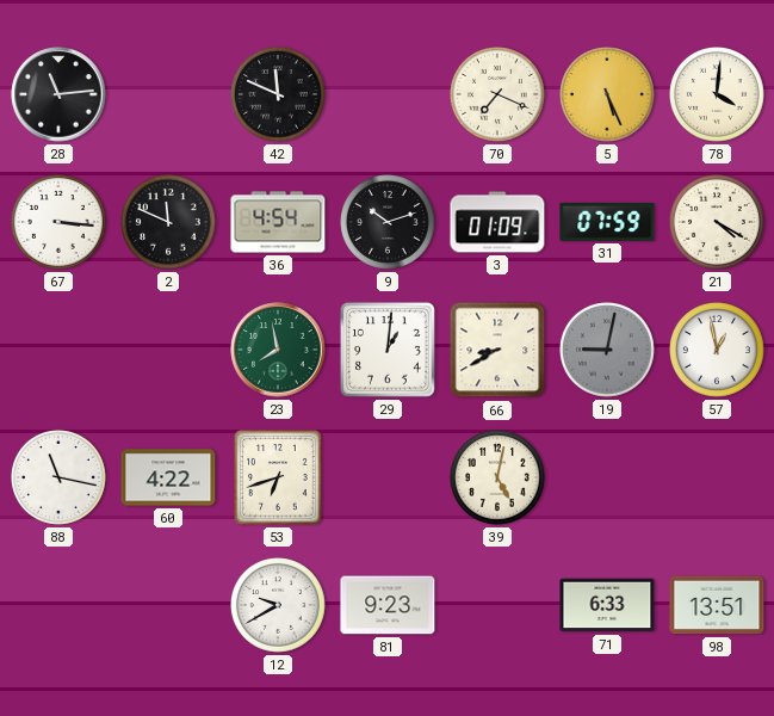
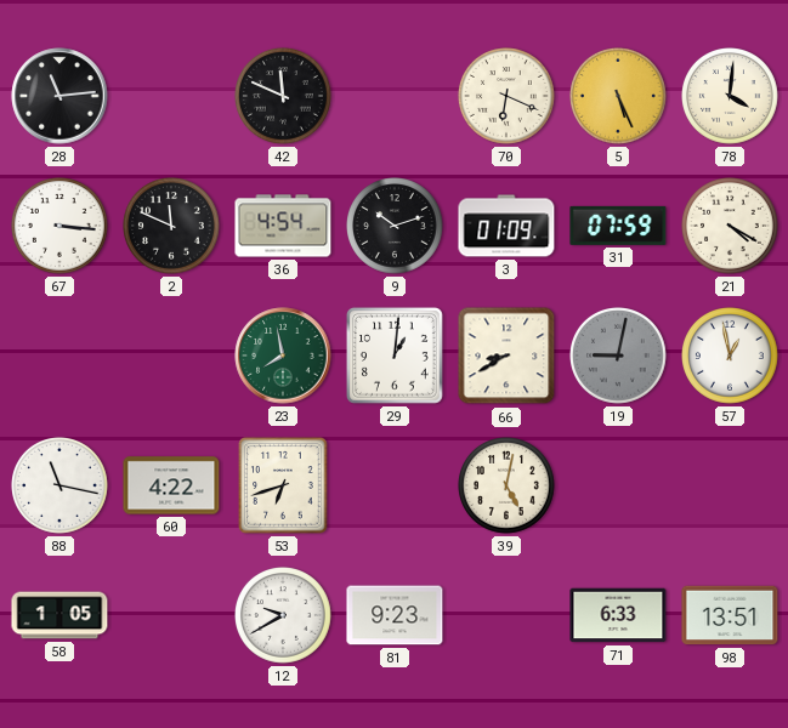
70: 7:19 -> 6:19 (508, 97)
58: none -> 1:05 (59, 615)
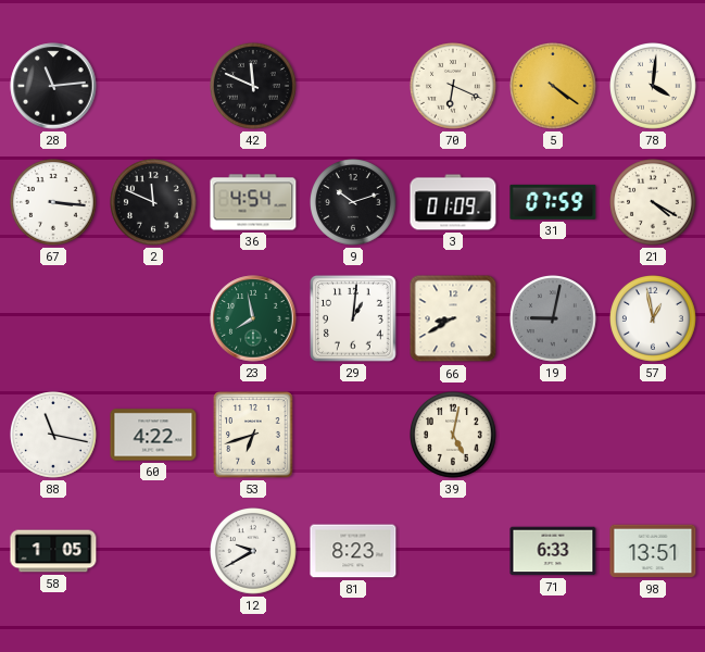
5: 5:26 -> 4:21 (554, 87)
81: 9:23 -> 8:23 (353, 551)
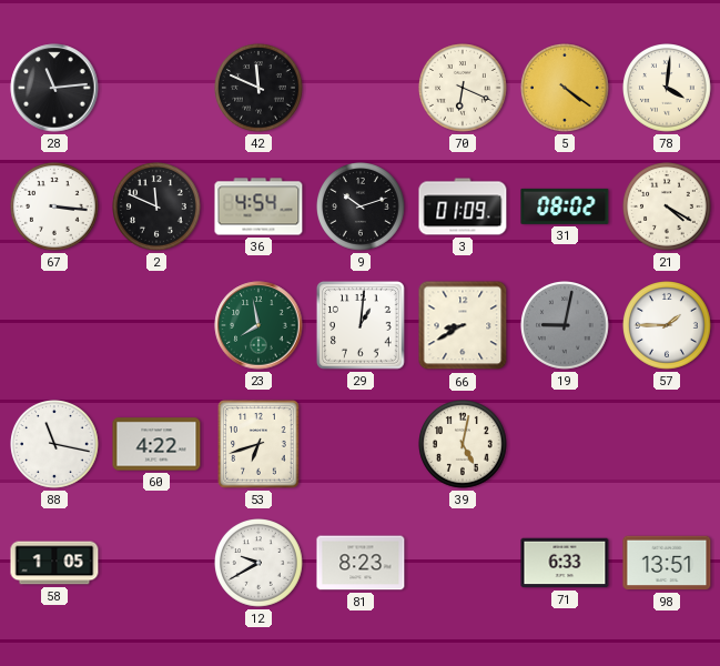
31: 07:59 -> 08:02 (565, 206)
57: 12:58 -> 1:45 (668, 326)
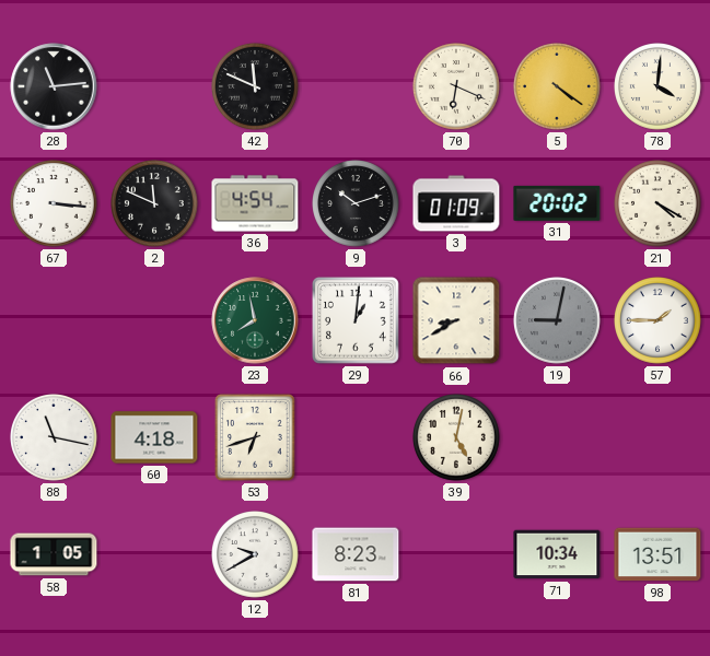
31: 08:02 -> 20:02 (557, 203)
60: 4:22 -> 4:18 (154, 437)
71: 6:33 -> 10:34 (557, 554)
